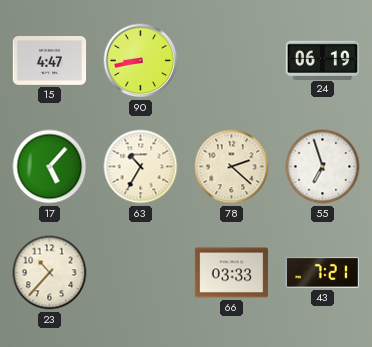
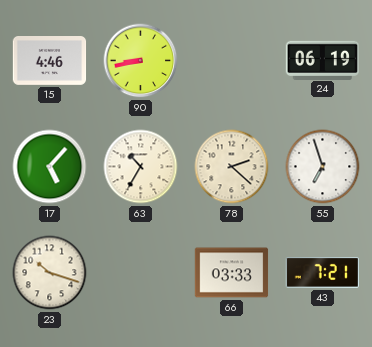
15: 4:47 -> 4:46 (50, 61)
23: 10:37 -> 10:18 (50, 273)
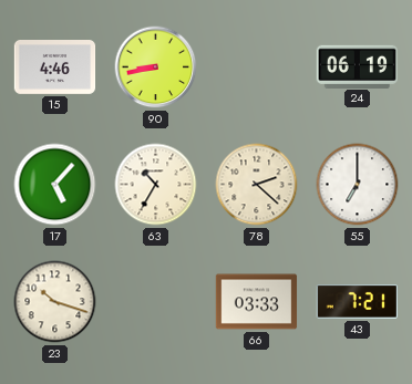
55: 6:57 -> 7:00 (358, 185)
